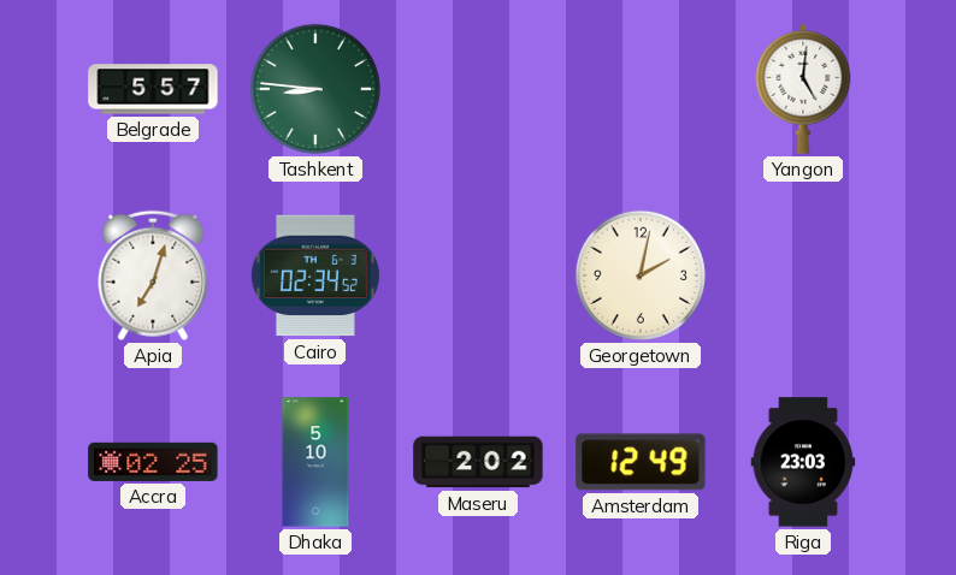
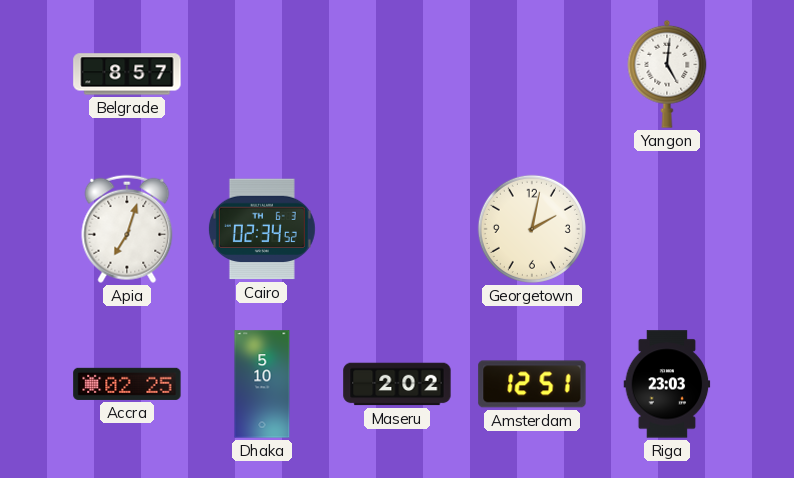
Belgrade: 5:57 -> 8:57 (127, 74)
Tashkent: 8:46 -> none (315, 89)
Amsterdam: 12:49 -> 12:51 (532, 384)
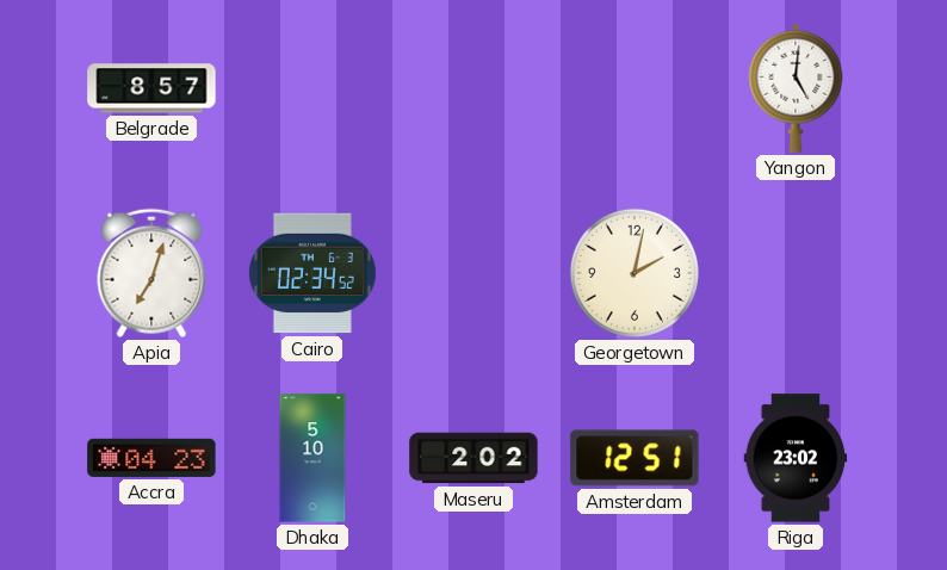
Accra: 02:25 -> 04:23 (151, 458)
Riga: 23:03 -> 23:02 (796, 458)
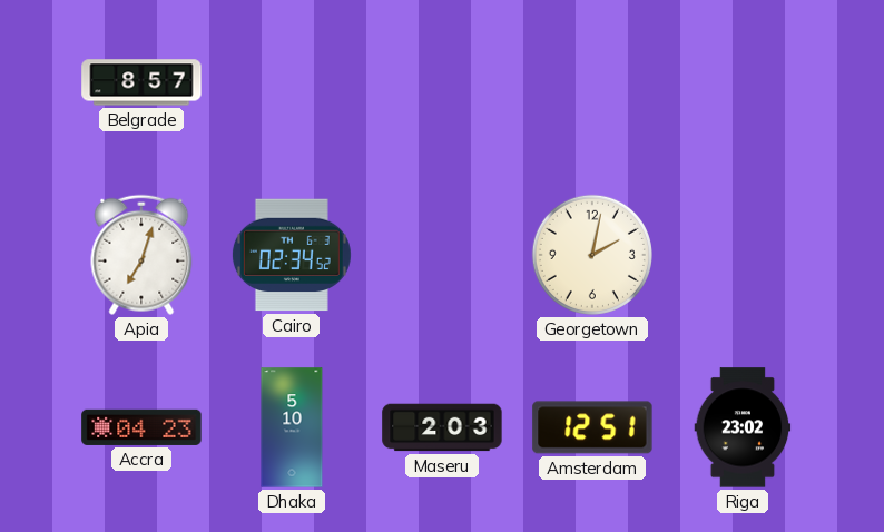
Yangon: 5:01 -> none (796, 88)
Maseru: 2:02 -> 2:03 (442, 427)
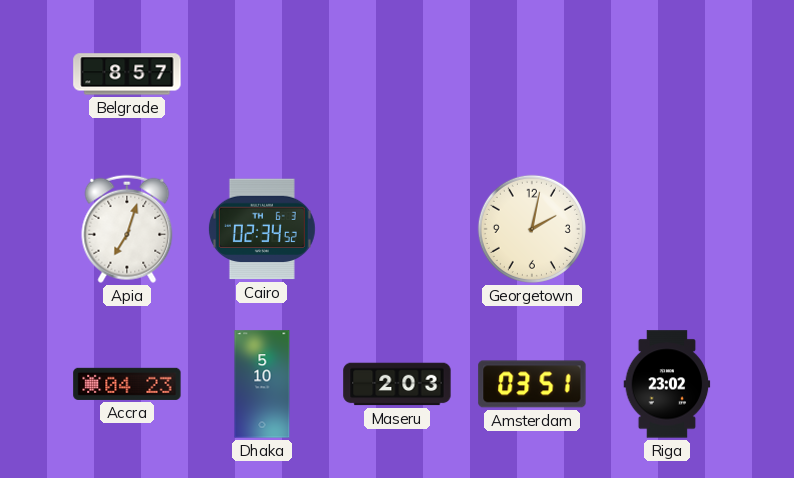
Amsterdam: 12:51 -> 03:51 (532, 384)
